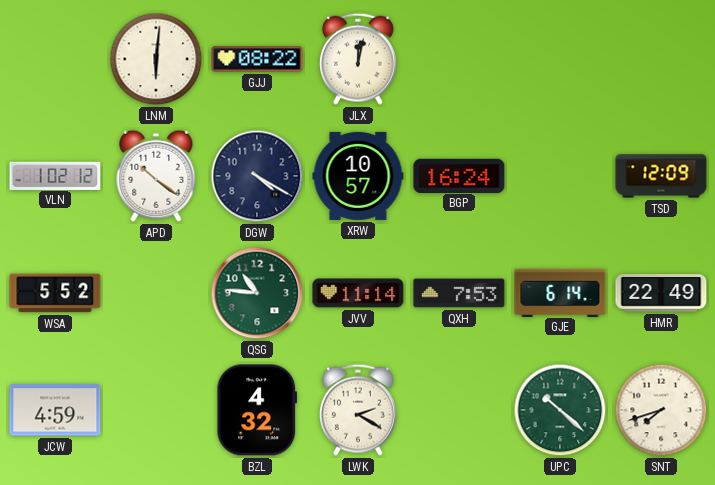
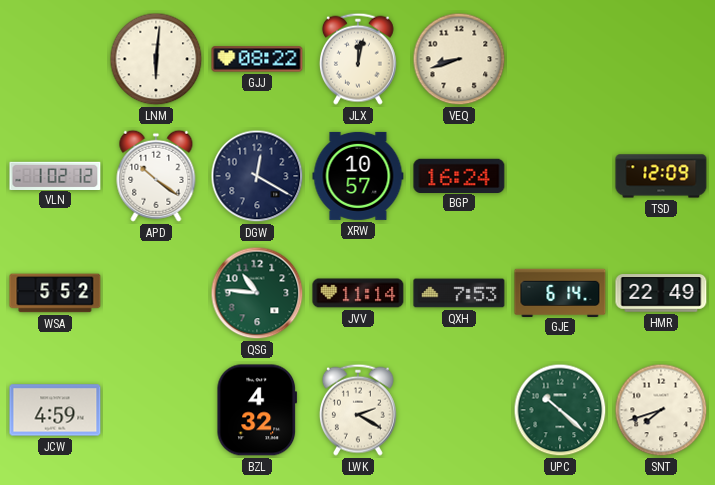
VEQ: none -> 8:42 (459, 59)
DGW: 4:20 -> 12:20 (257, 176)
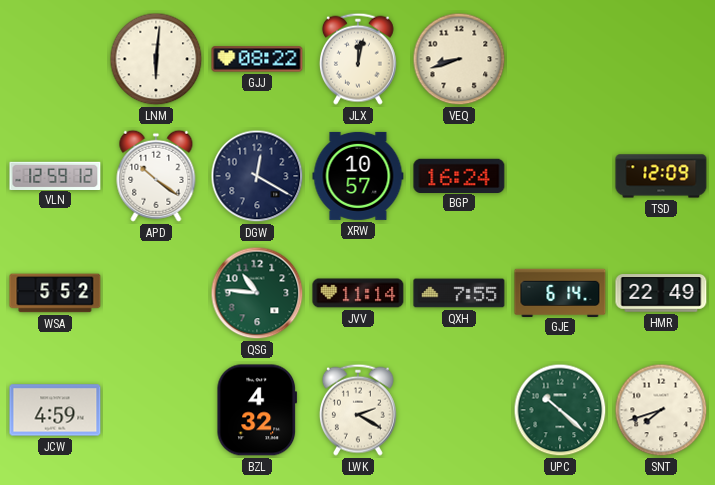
VLN: 1:02 -> 12:59 (55, 175)
QXH: 7:53 -> 7:55 (459, 293)
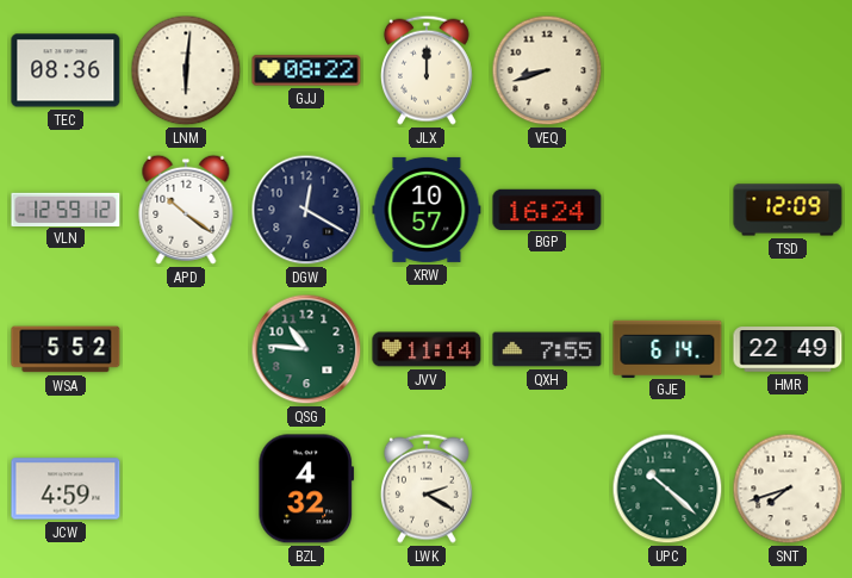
TEC: none -> 08:36 (66, 70)
JLX: 12:02 -> 12:00 (427, 70)
